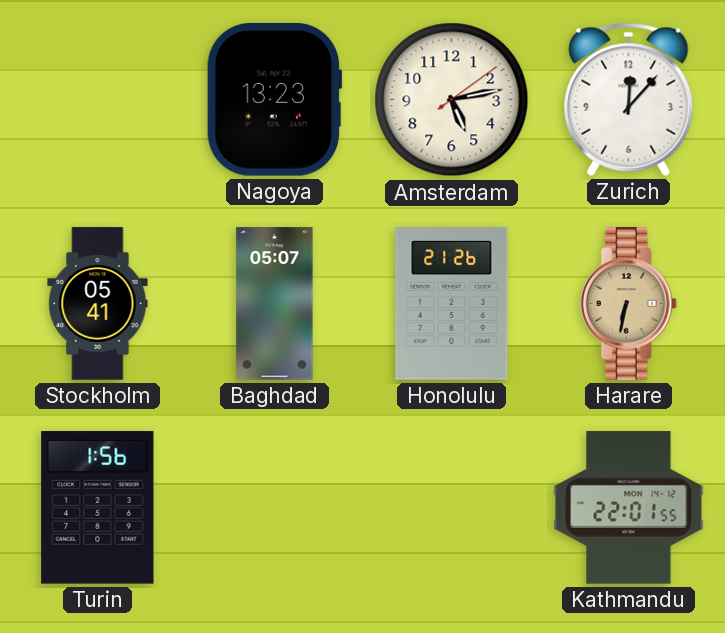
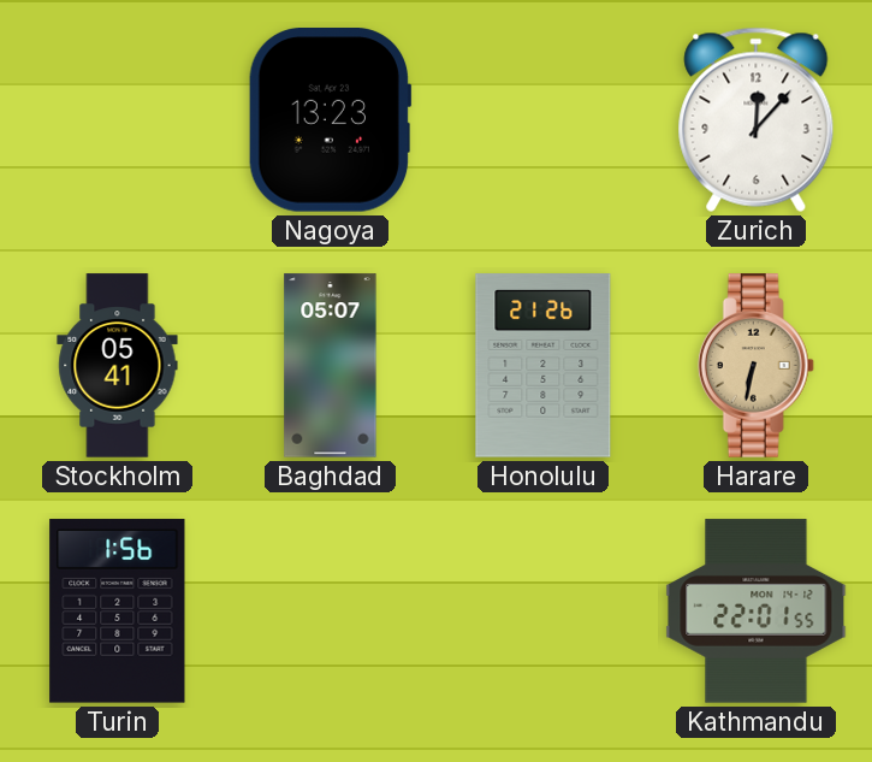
Amsterdam: 5:13 -> none (452, 100)
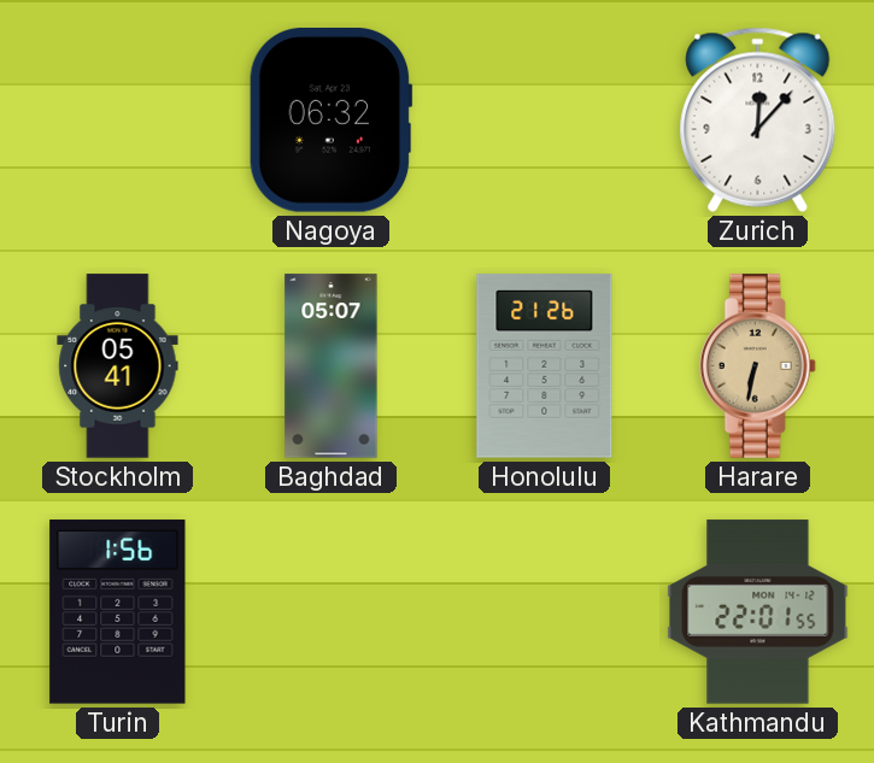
Nagoya: 13:23 -> 06:32 (330, 121)
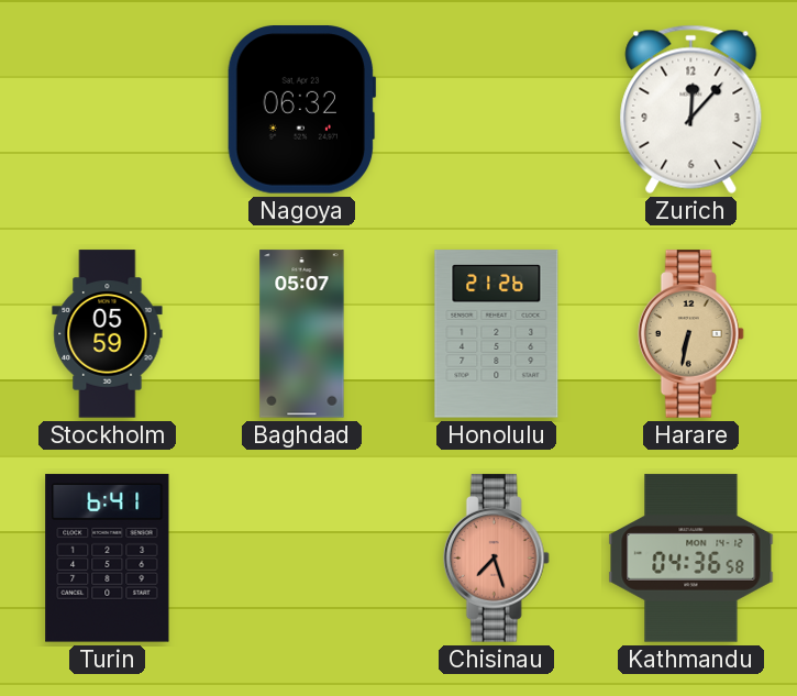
Stockholm: 05:41 -> 05:59 (108, 334)
Turin: 1:56 -> 6:41 (108, 559)
Chisinau: none -> 7:27 (496, 559)
Kathmandu: 22:01 -> 04:36 (691, 559)
